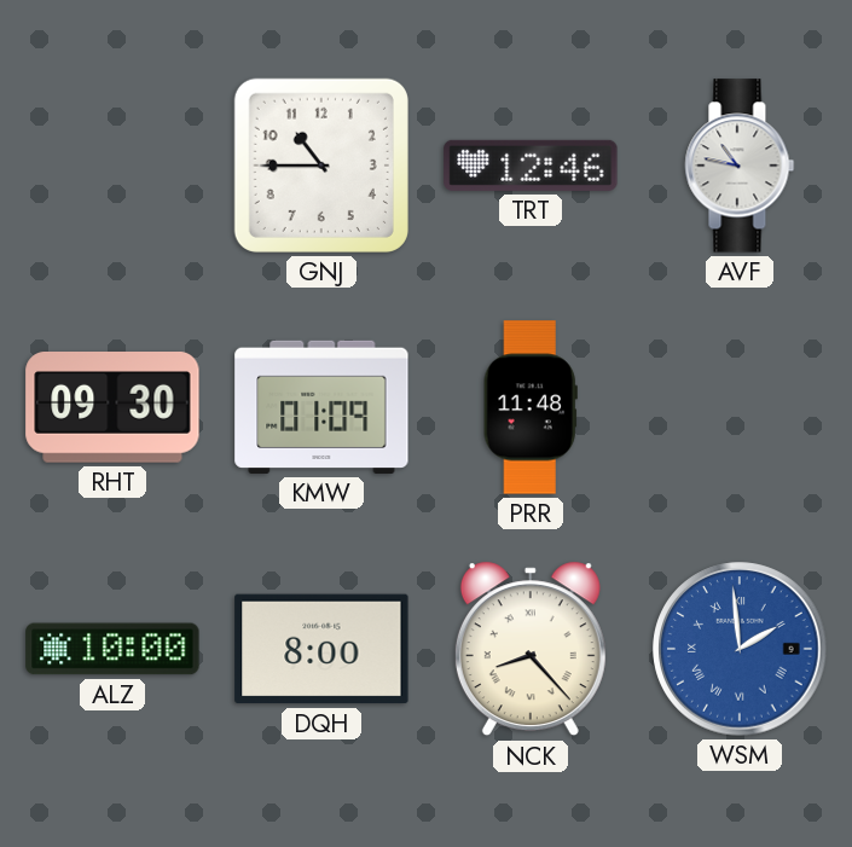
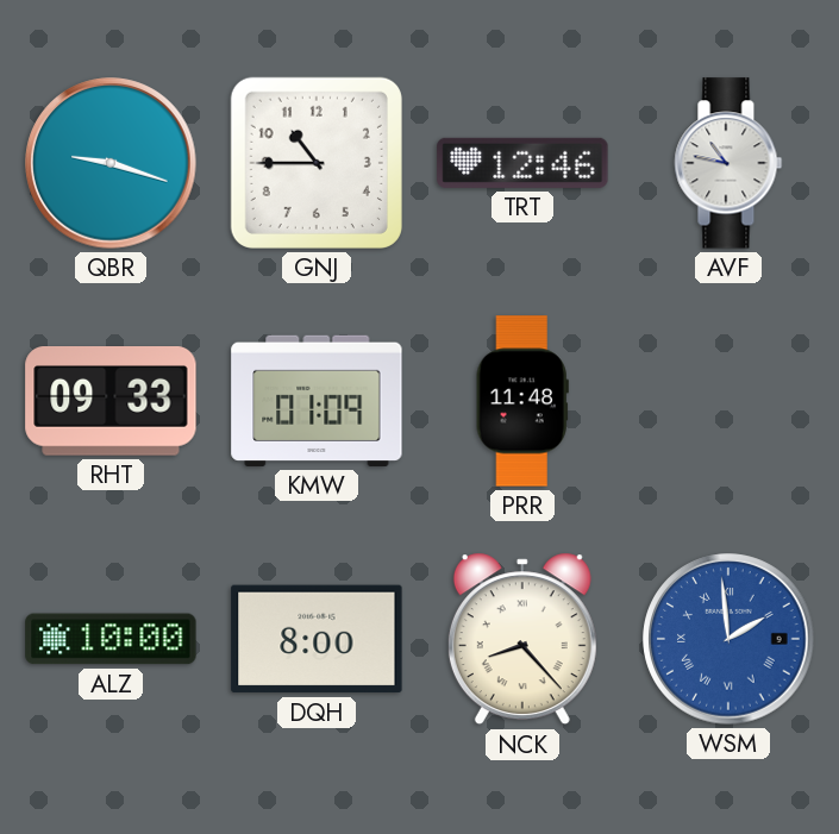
QBR: none -> 9:18 (111, 163)
RHT: 09:30 -> 09:33 (111, 401)
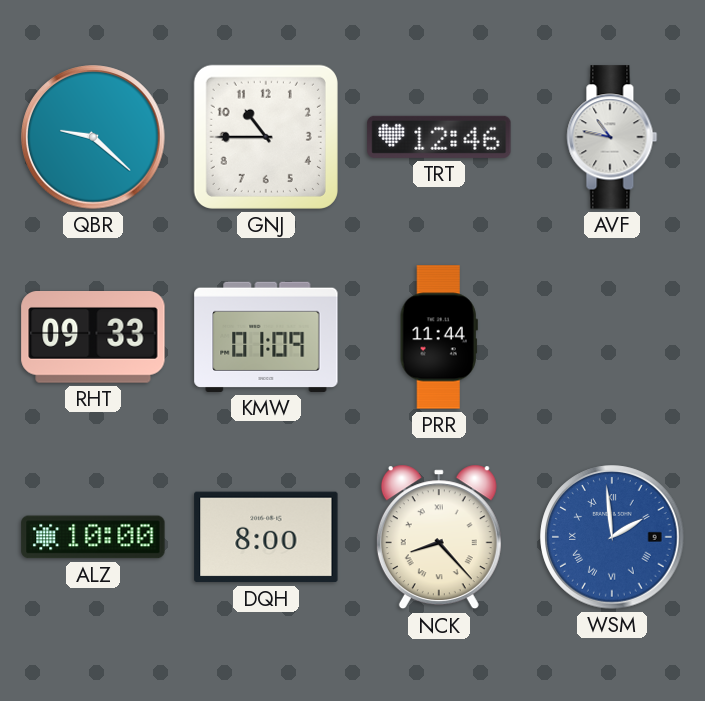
QBR: 9:18 -> 9:22 (93, 137)
PRR: 11:48 -> 11:44 (439, 337)
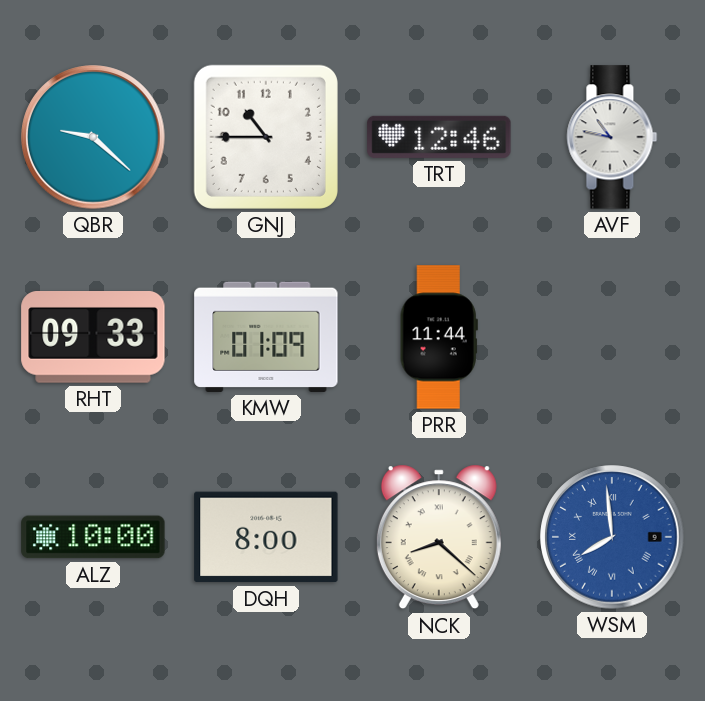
NCK: 8:23 -> 8:22 (439, 537)
WSM: 1:59 -> 7:59 (612, 537)
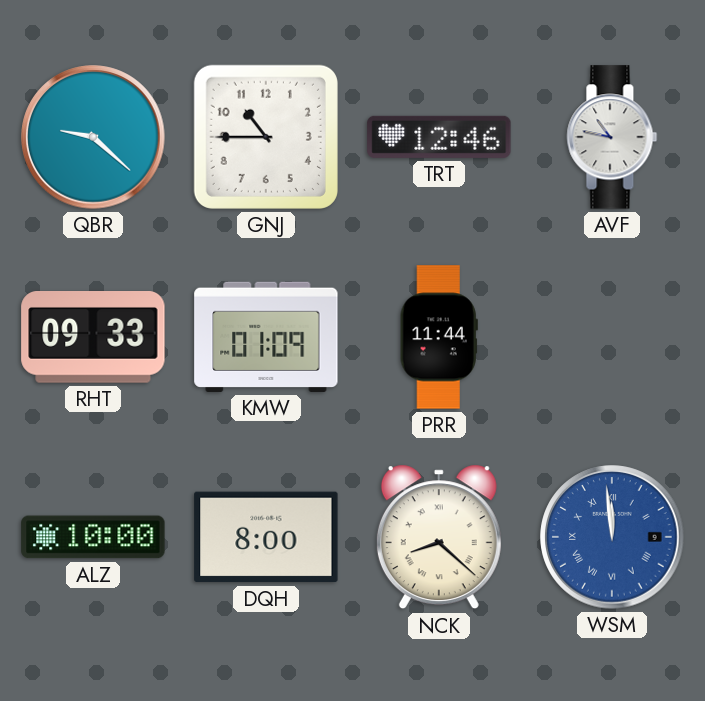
WSM: 7:59 -> 11:59 (612, 537)
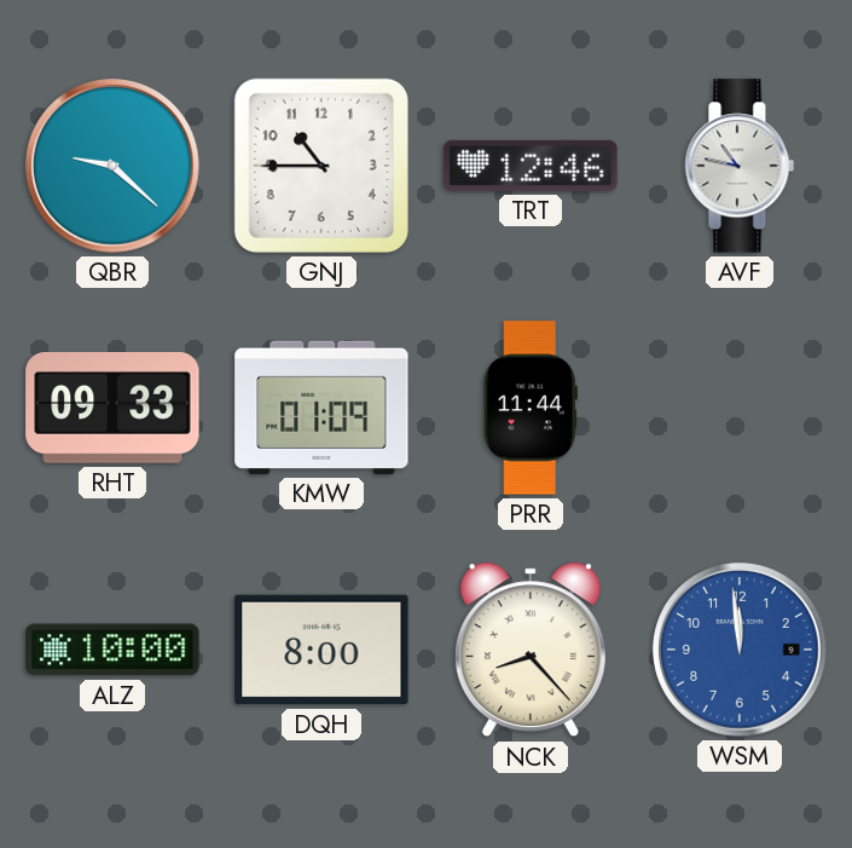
NCK: 8:22 -> 8:23 (531, 650)
WSM numerals: Roman -> Arabic (740, 650)
